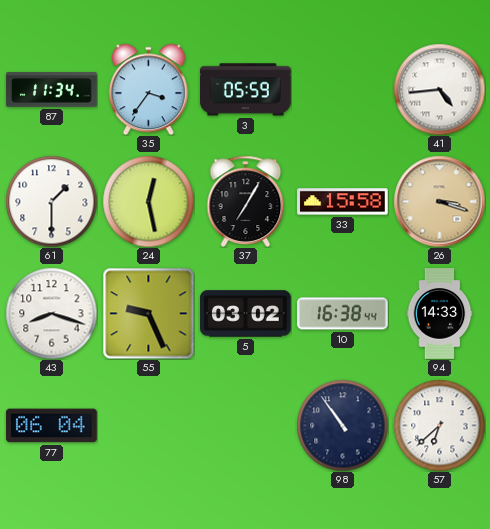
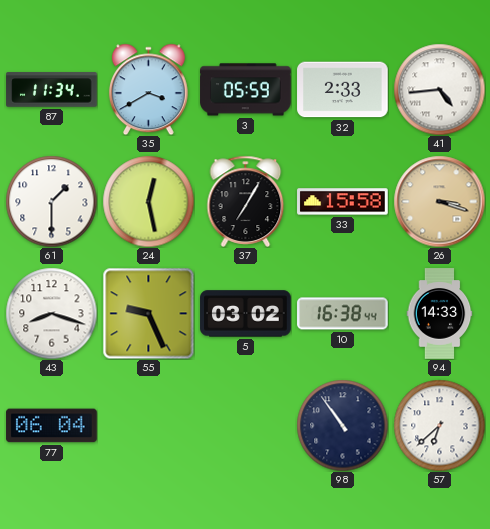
35: 3:36 -> 3:40 (148, 89)
32: none -> 2:33 (343, 90)
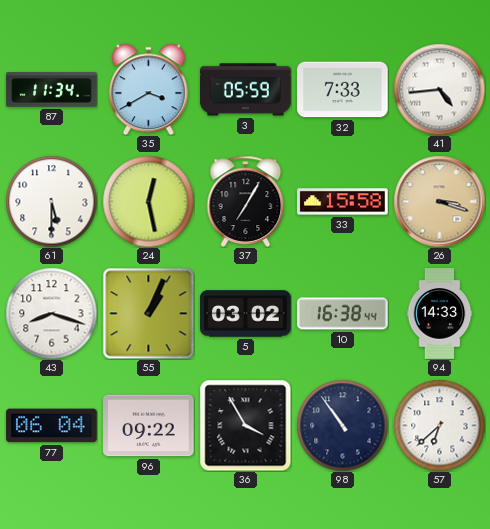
32: 2:33 -> 7:33 (343, 90)
61: 1:30 -> 5:30 (51, 201)
55: 9:26 -> 1:04 (148, 313)
96: none -> 09:22 (149, 426)
36: none -> 3:55 (245, 425)
